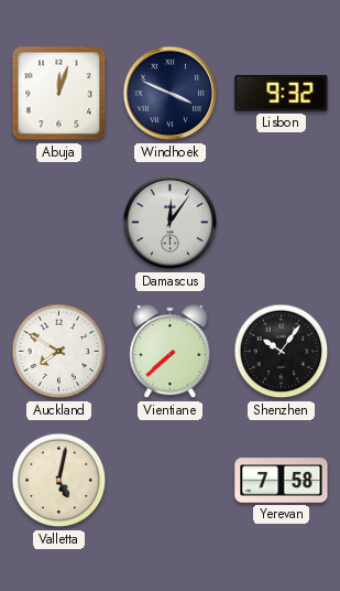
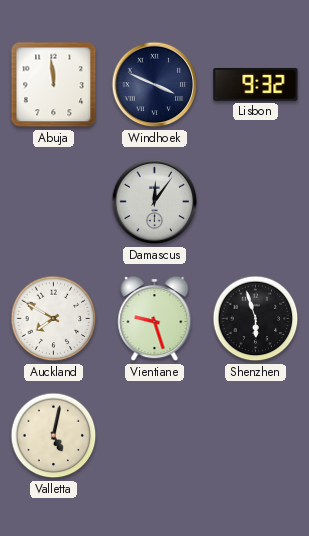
Abuja: 12:03 -> 11:59 (54, 85)
Vientiane: 7:38 -> 9:27 (155, 319)
Shenzhen: 10:06 -> 5:57 (256, 319)
Yerevan: 7:58 -> none (282, 481)
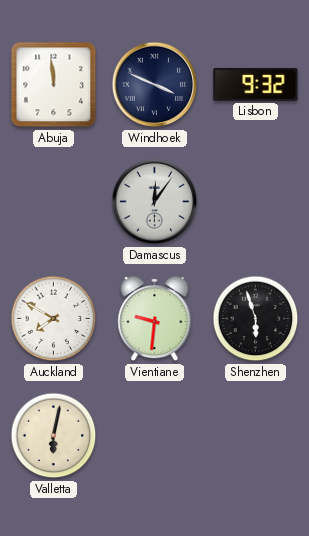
Vientiane: 9:27 -> 9:31 (155, 319)
Valletta: 5:02 -> 6:02 (54, 436)
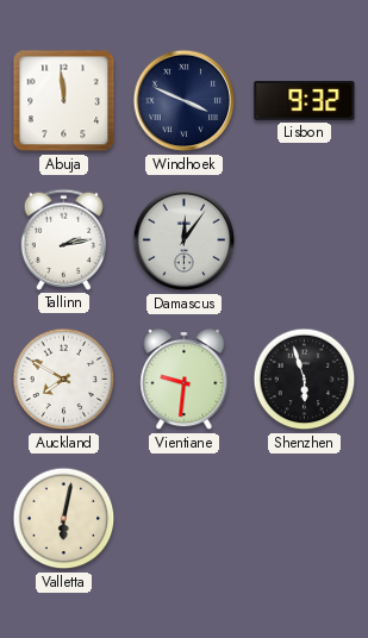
Tallinn: none -> 2:13 (63, 239)
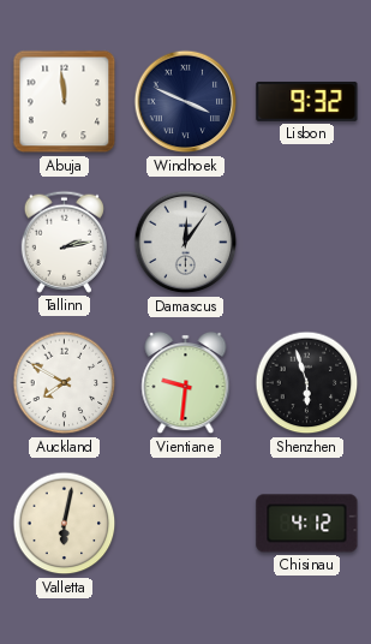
Chisinau: none -> 4:12 (307, 524)
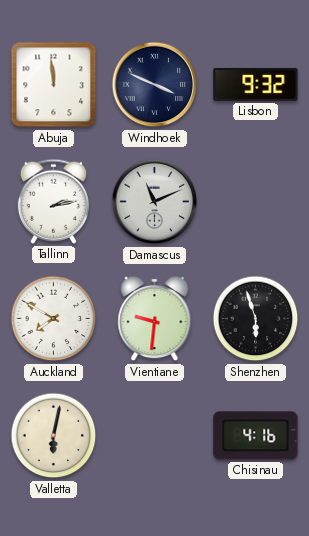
Damascus: 12:06 -> 11:11 (155, 202)
Chisinau: 4:12 -> 4:16 (256, 436)
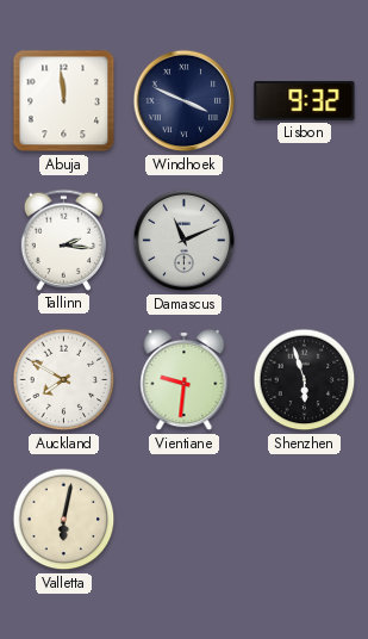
Tallinn: 2:13 -> 2:16 (63, 240)
Chisinau: 4:16 -> none (256, 436)
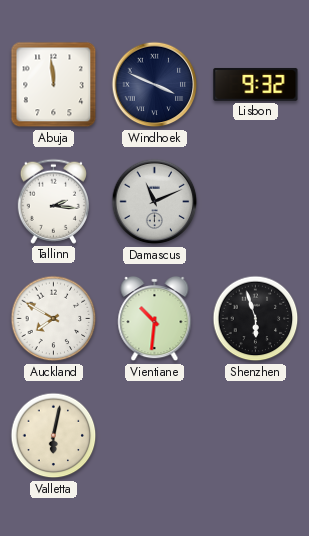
Vientiane: 9:31 -> 10:31 (155, 319)
